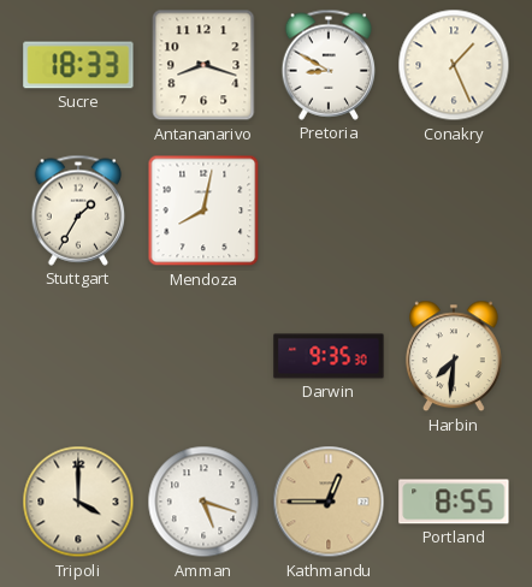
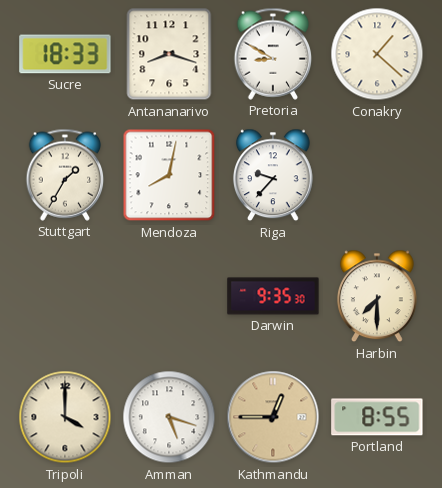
Conakry: 1:26 -> 1:22 (377, 54)
Riga: none -> 9:37 (273, 175)
Harbin: 7:31 -> 7:30 (377, 296)
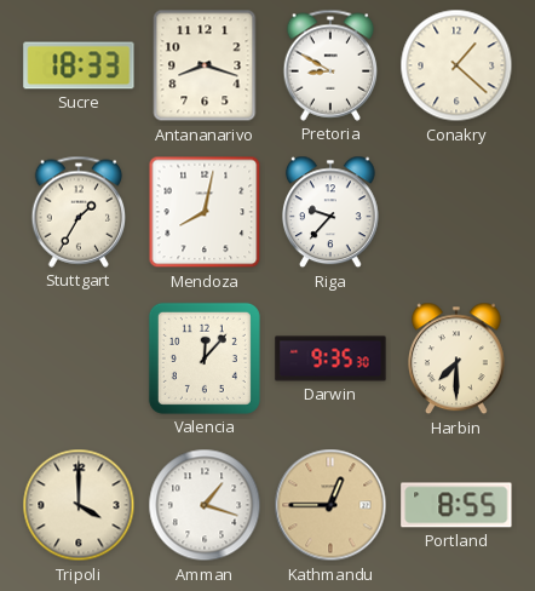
Valencia: none -> 12:07 (205, 358)
Amman: 5:18 -> 1:18 (205, 505)
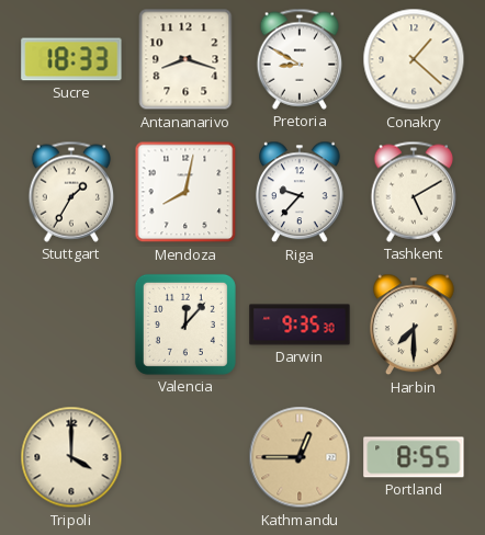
Tashkent: none -> 5:10 (414, 192)
Amman: 1:18 -> none (205, 505)
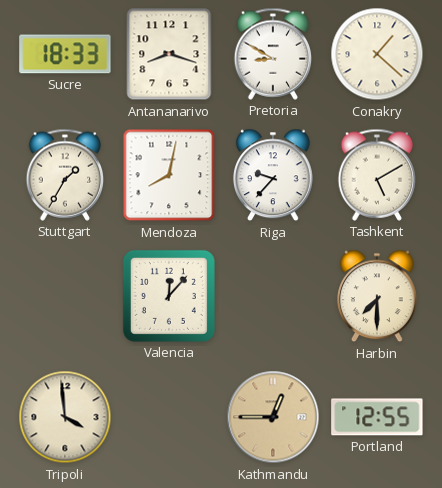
Darwin: 9:35 -> none (300, 325)
Tripoli: 4:00 -> 3:59 (65, 417)
Portland: 8:55 -> 12:55 (377, 417)
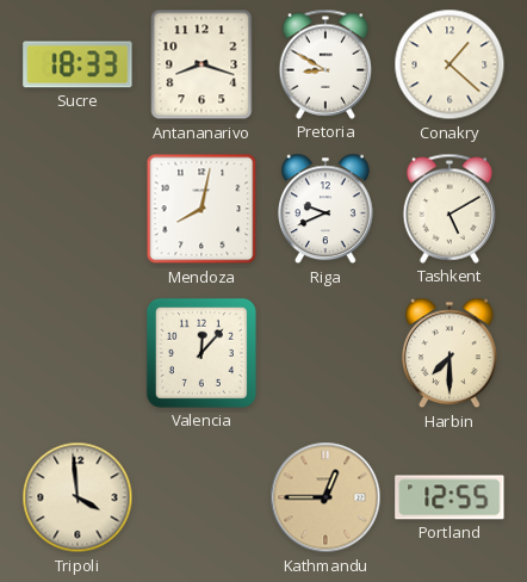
Stuttgart: 1:35 -> none (65, 175)
Riga: 9:37 -> 9:41 (325, 209)
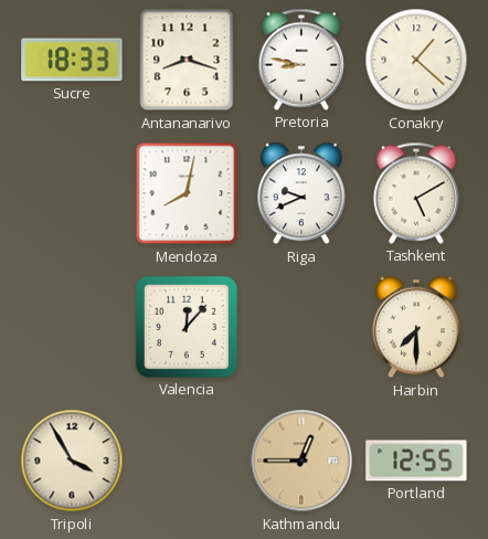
Pretoria: 8:50 -> 8:47 (301, 60)
Tripoli: 3:59 -> 3:55 (72, 461)
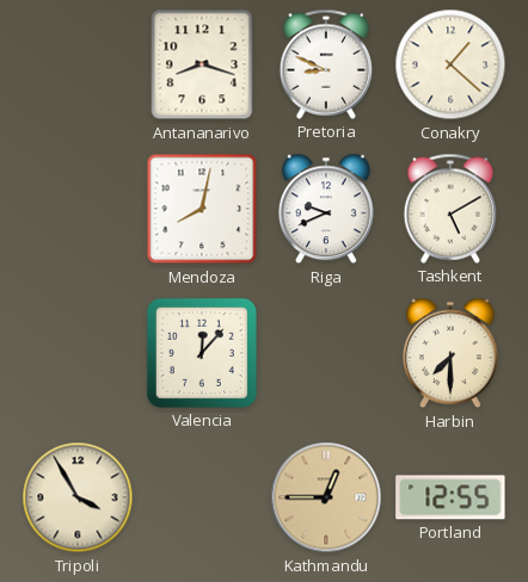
Sucre: 18:33 -> none (72, 60)
Pretoria: 8:47 -> 8:49 (326, 64)
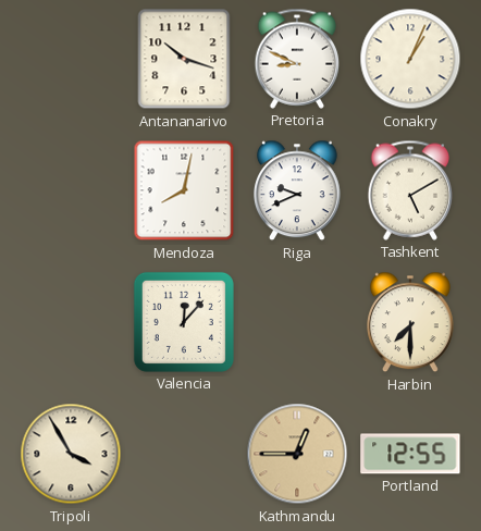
Antananarivo: 8:18 -> 10:18 (184, 59)
Conakry: 1:22 -> 1:04 (410, 59)
